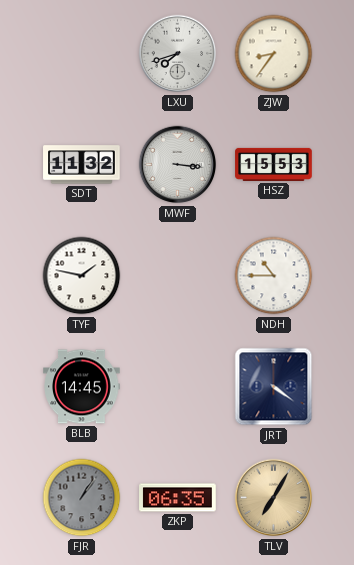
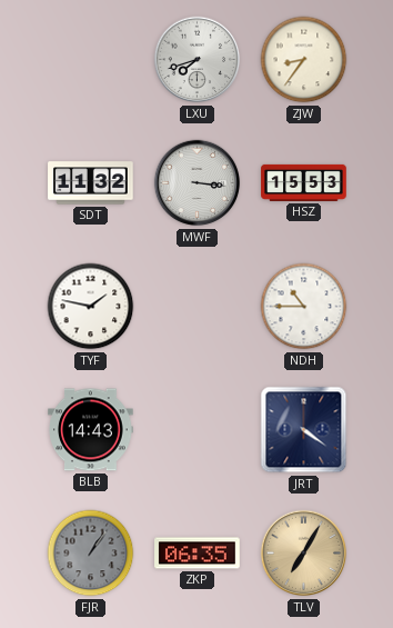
BLB: 14:45 -> 14:43 (91, 430)
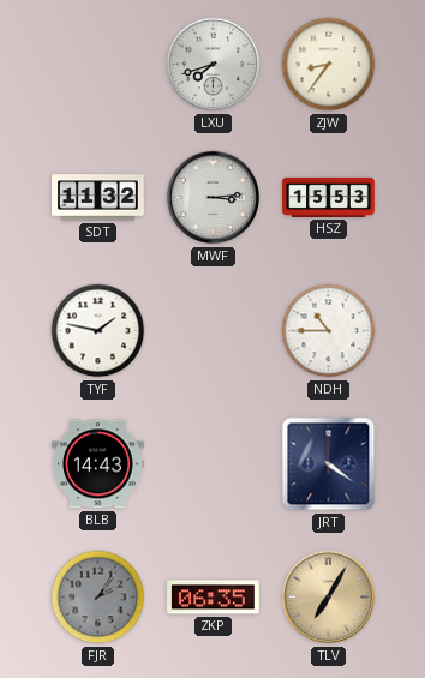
MWF: 3:16 -> 3:14 (214, 198)
FJR: 1:06 -> 2:06 (98, 598)
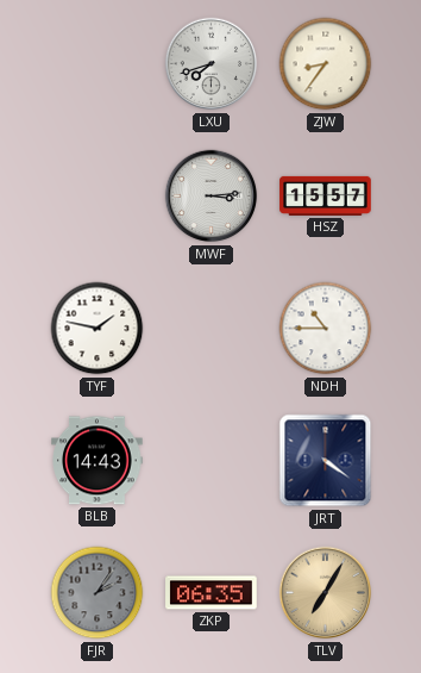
SDT: 11:32 -> none (98, 198)
HSZ: 15:53 -> 15:57 (326, 195)
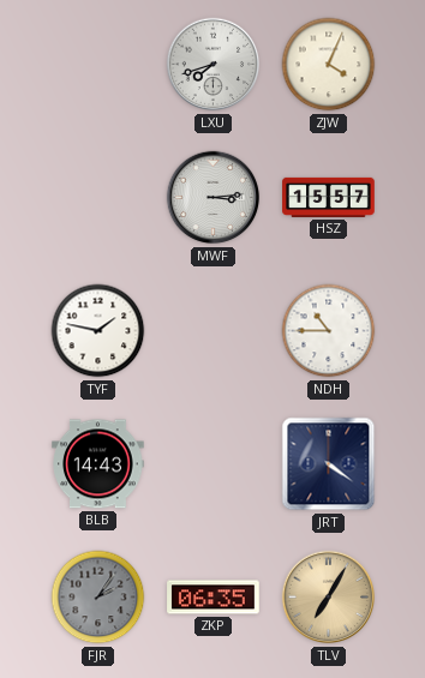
ZJW: 8:36 -> 4:04 (329, 65)
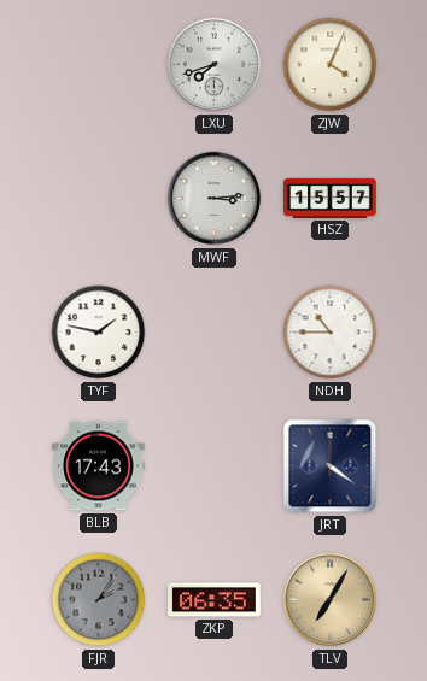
BLB: 14:43 -> 17:43 (99, 466)
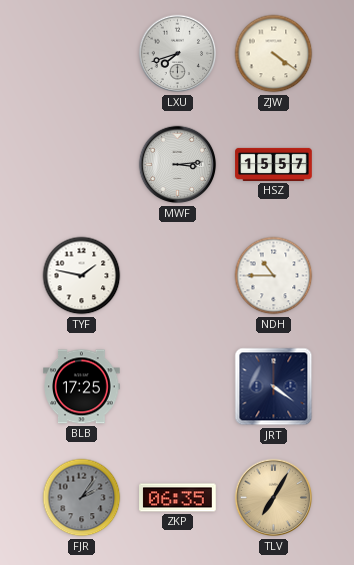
ZJW: 4:04 -> 4:21 (274, 54)
BLB: 17:43 -> 17:25 (82, 387)
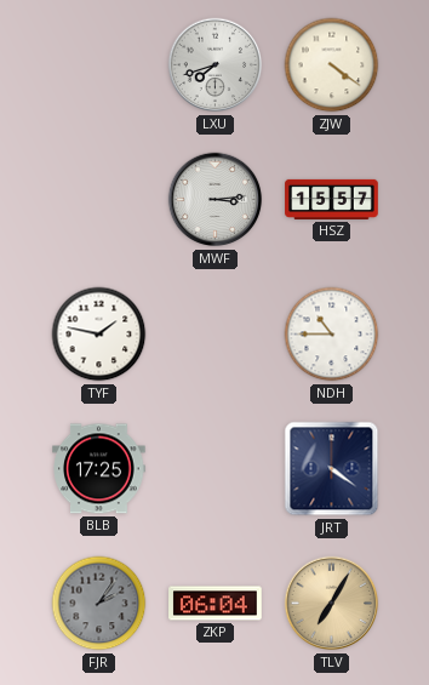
ZKP: 06:35 -> 06:04 (216, 604)
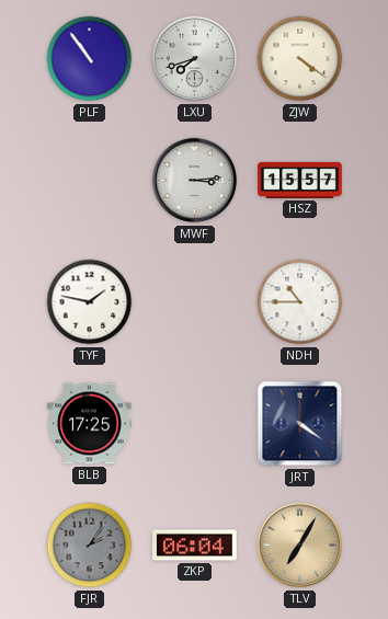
PLF: none -> 10:54 (90, 59)
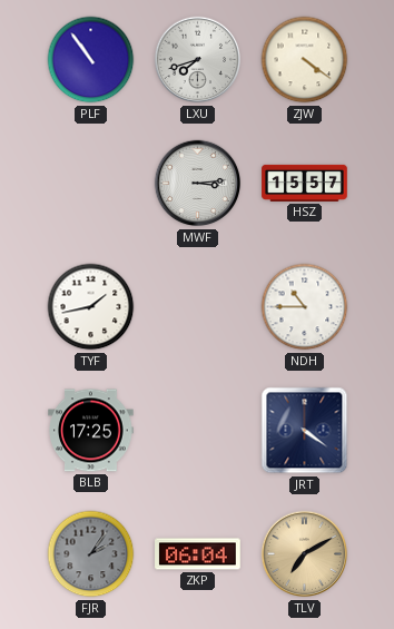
TYF: 1:47 -> 1:43 (91, 307)
TLV: 7:05 -> 7:10 (305, 554)
